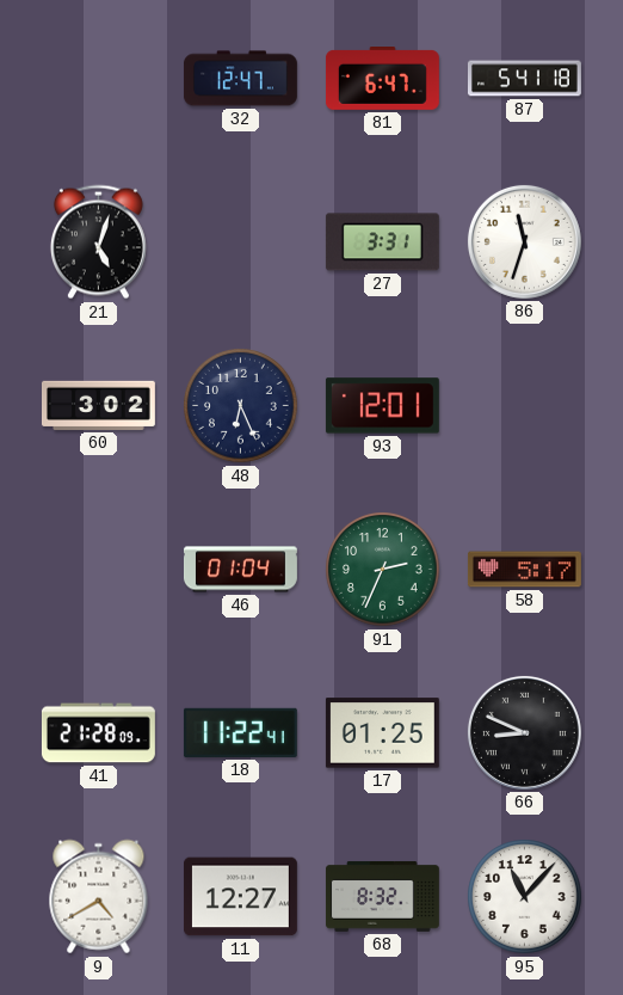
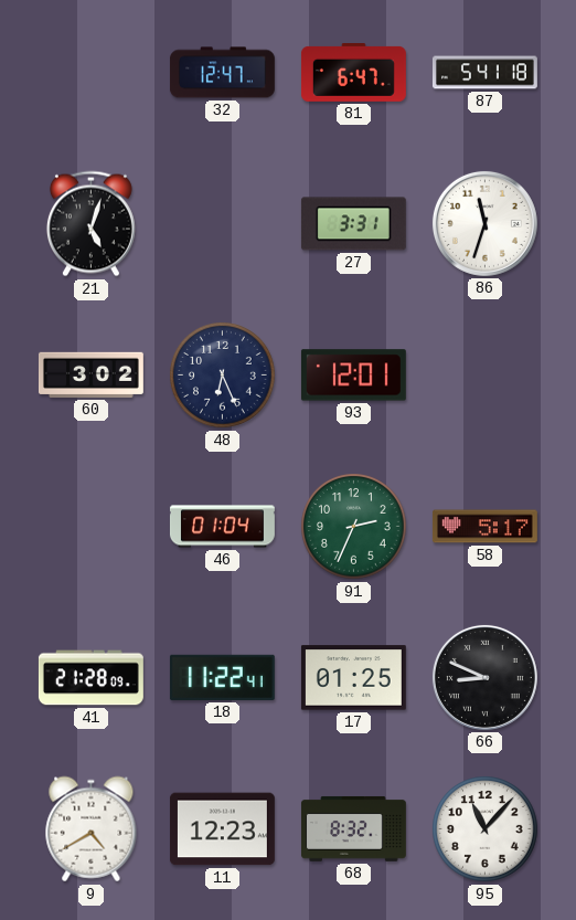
11: 12:27 -> 12:23 (222, 829)
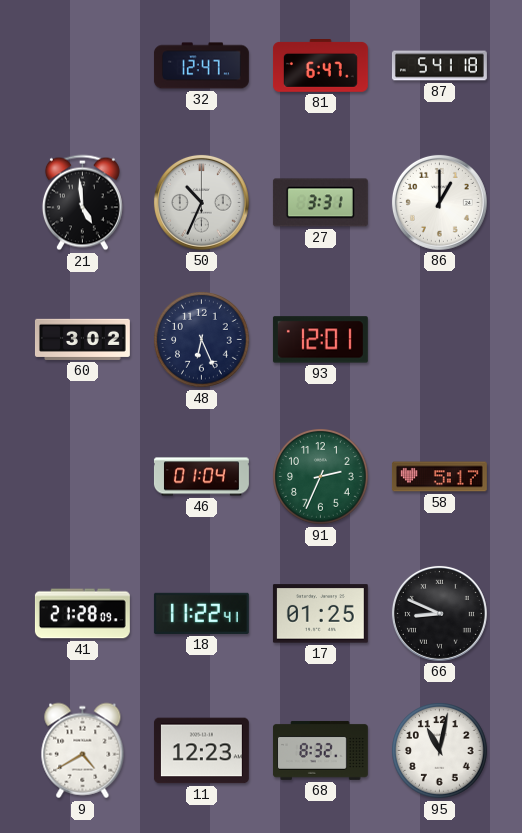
21: 5:03 -> 4:59 (82, 203)
50: none -> 10:34 (201, 202)
86: 11:33 -> 1:00 (439, 202)
95: 11:07 -> 11:02 (440, 751)
